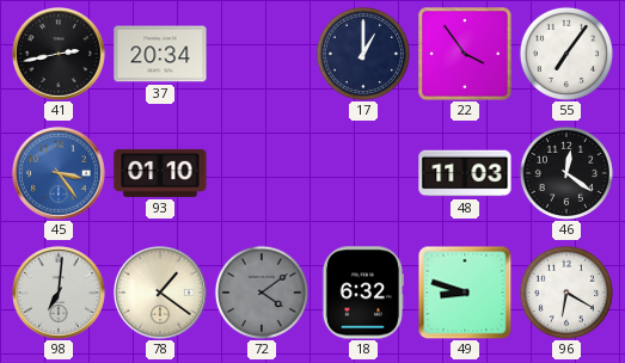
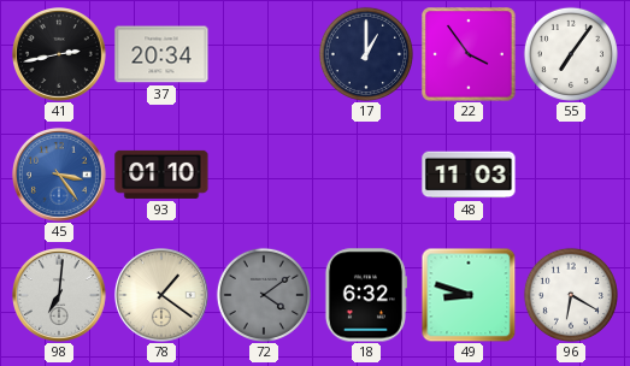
46: 12:21 -> none (566, 173)
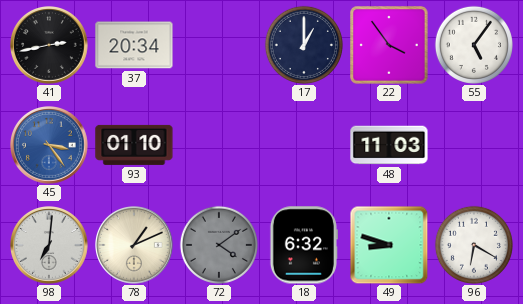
55: 7:06 -> 5:06 (474, 45)
78: 1:21 -> 1:11 (135, 246)
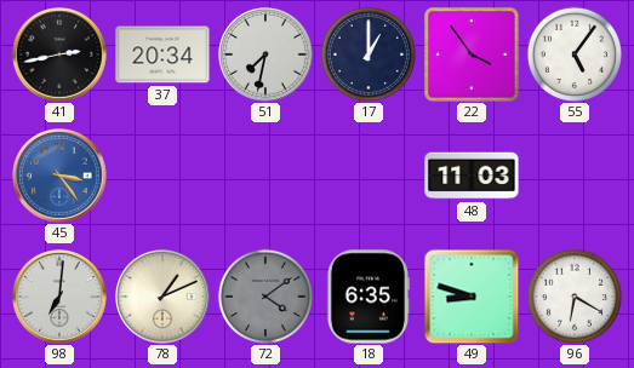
51: none -> 7:32 (267, 56)
93: 01:10 -> none (134, 145)
18: 6:32 -> 6:35 (367, 297)
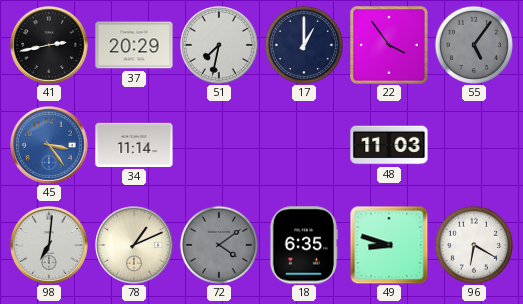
37: 20:34 -> 20:29 (134, 45)
55 dial: white -> grey (474, 45)
34: none -> 11:14 (134, 145)
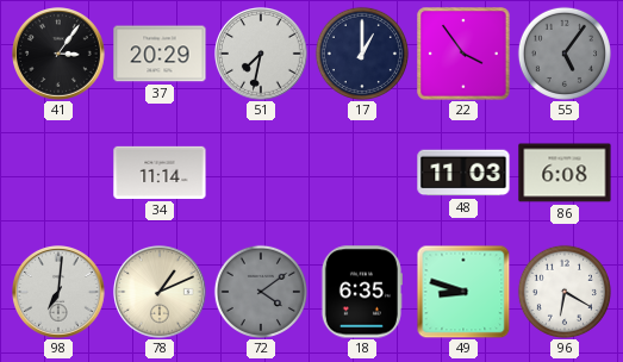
41: 2:43 -> 3:06 (60, 55)
45: 3:24 -> none (50, 146)
86: none -> 6:08 (565, 173)
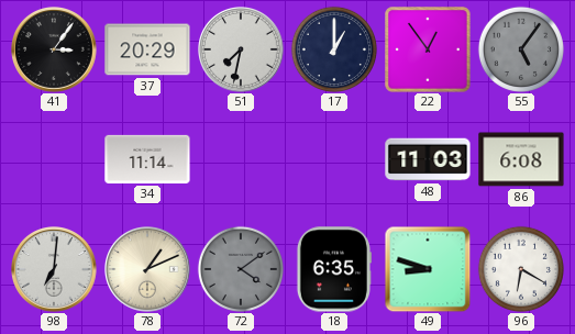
22: 3:54 -> 12:54 (428, 49)
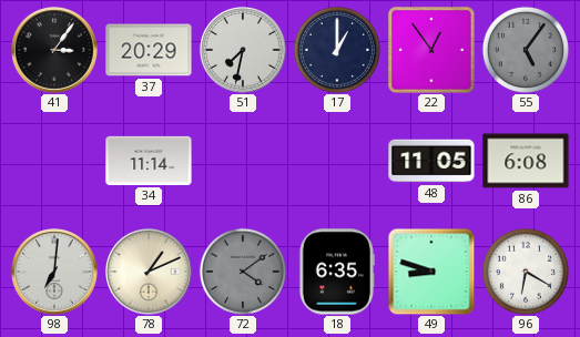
48: 11:03 -> 11:05 (431, 161)
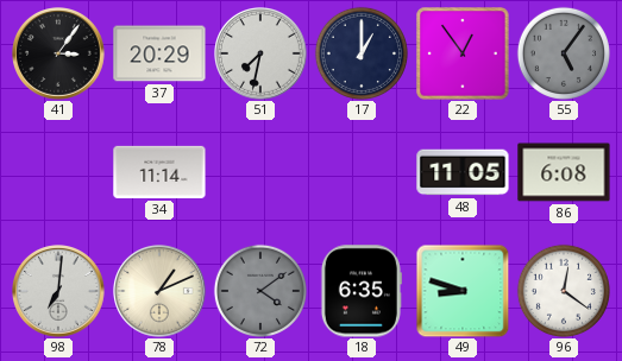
96: 6:20 -> 12:21 (564, 291)
